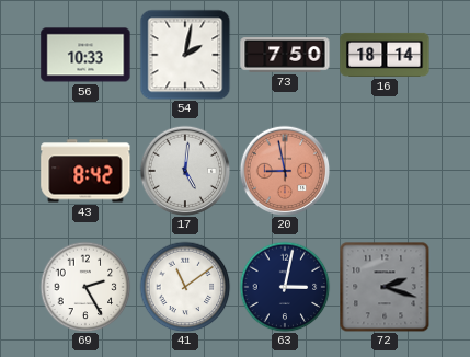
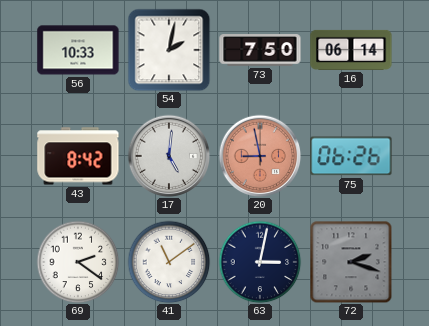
16: 18:14 -> 06:14 (351, 50)
75: none -> 06:26 (351, 156)
69: 2:25 -> 2:21 (78, 262)
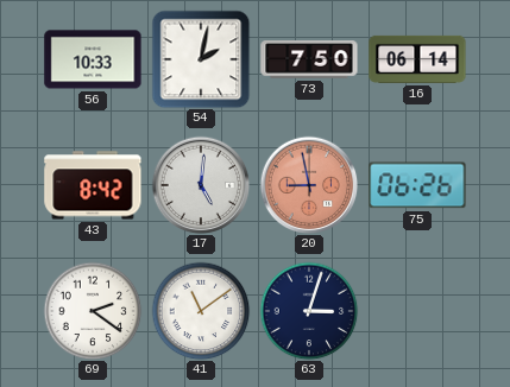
63: 3:02 -> 3:03 (309, 311)
72: 2:18 -> none (351, 262)
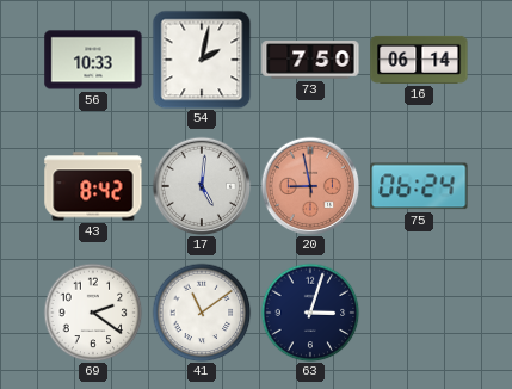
75: 06:26 -> 06:24 (419, 186)
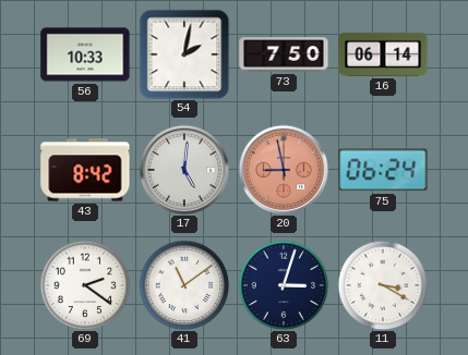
11: none -> 3:20 (383, 285)
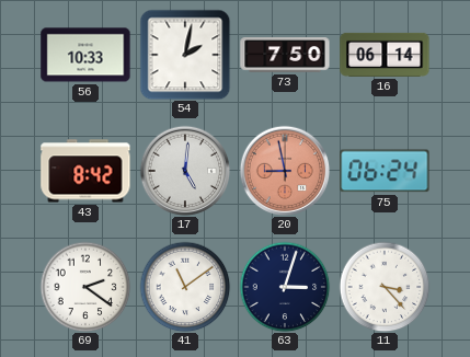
11: 3:20 -> 3:23 (385, 287)
